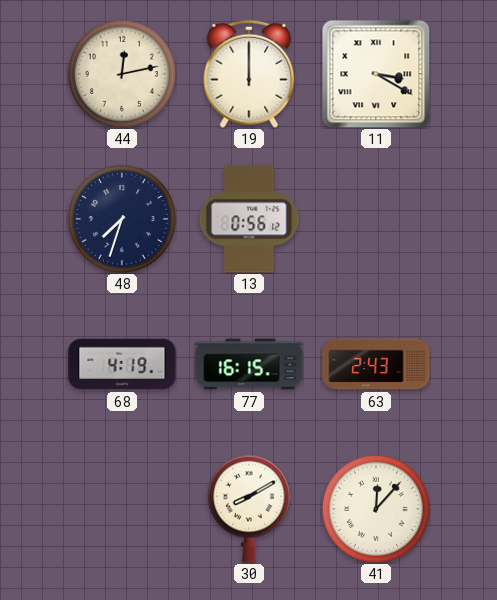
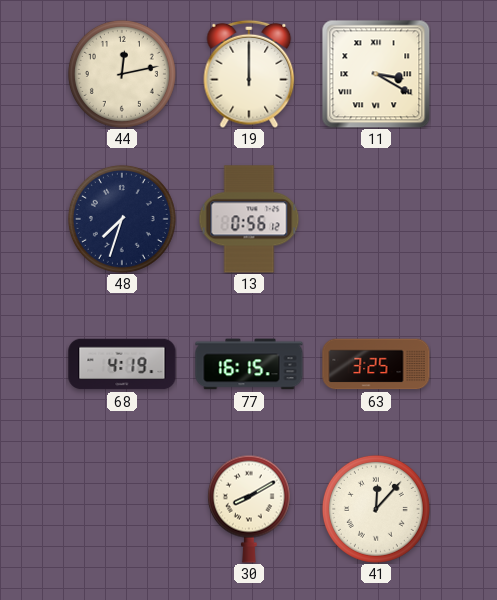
63: 2:43 -> 3:25 (376, 364)
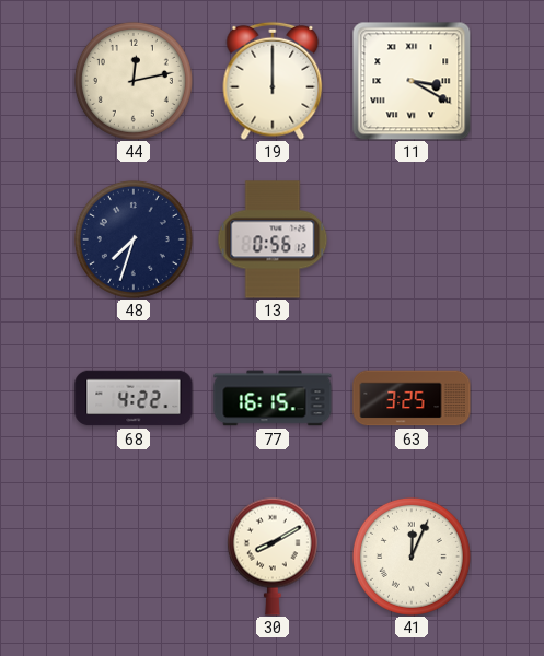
68: 4:19 -> 4:22 (134, 398)
41: 12:07 -> 12:04 (412, 557)
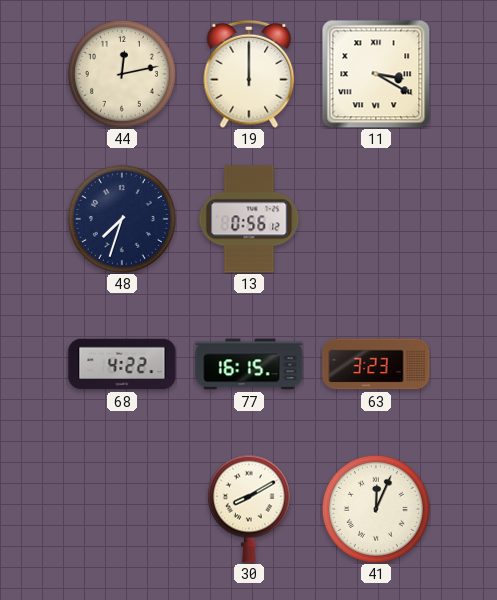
63: 3:25 -> 3:23 (376, 364)
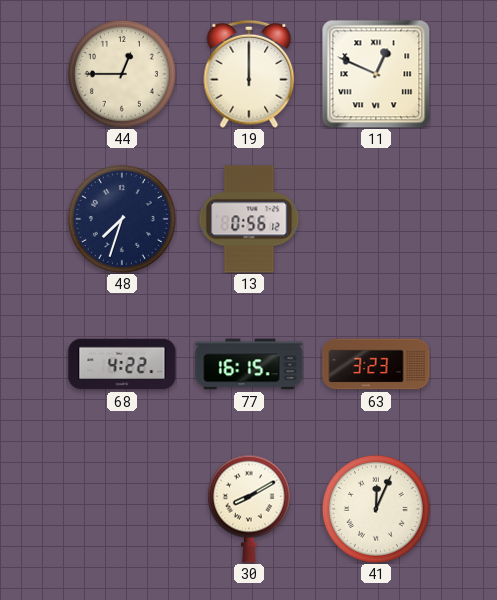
44: 12:13 -> 12:45 (122, 74)
11: 3:20 -> 12:49 (376, 74)
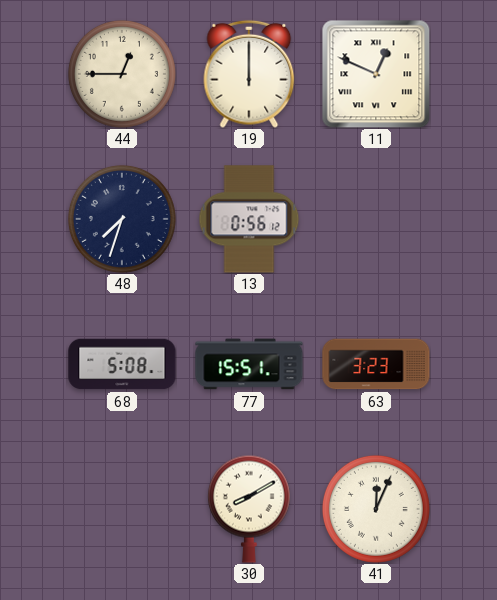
68: 4:22 -> 5:08 (122, 364)
77: 16:15 -> 15:51 (249, 364)
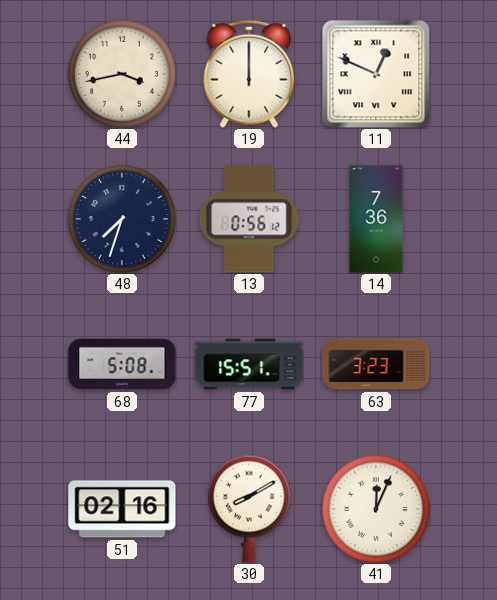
44: 12:45 -> 3:43 (122, 74)
14: none -> 7:36 (376, 219)
51: none -> 02:16 (122, 509)
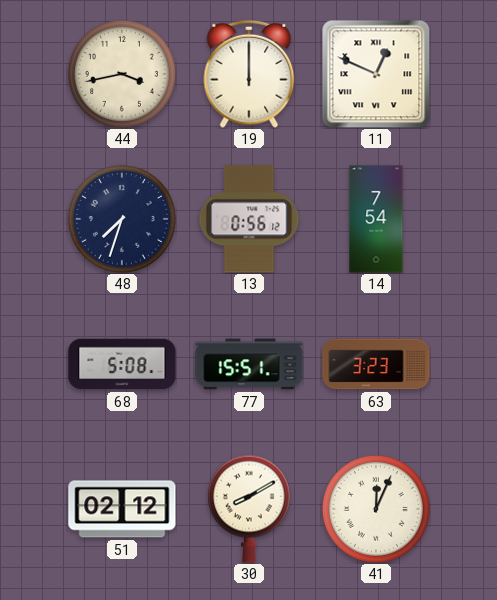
14: 7:36 -> 7:54 (376, 219)
51: 02:16 -> 02:12 (122, 509)
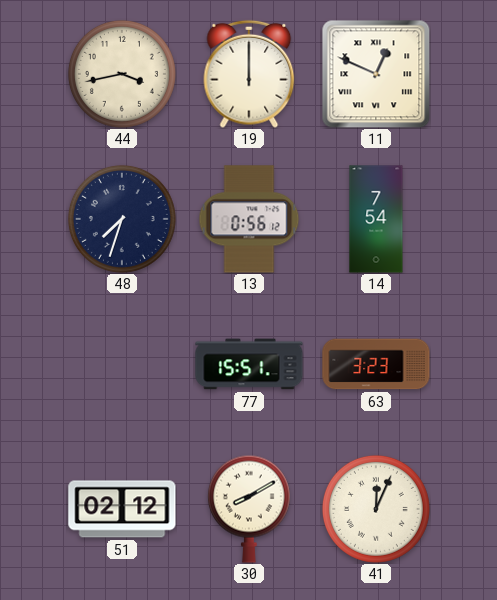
68: 5:08 -> none (122, 364)
